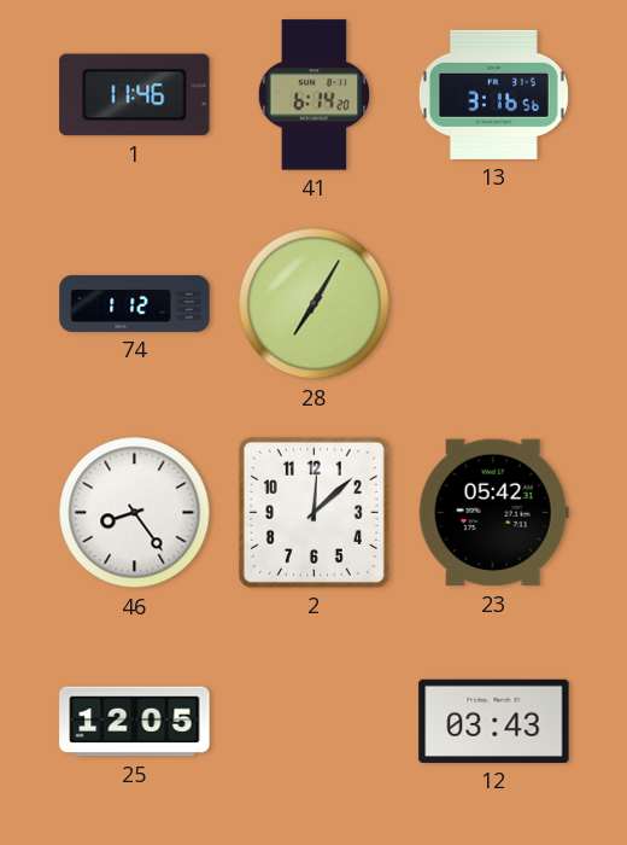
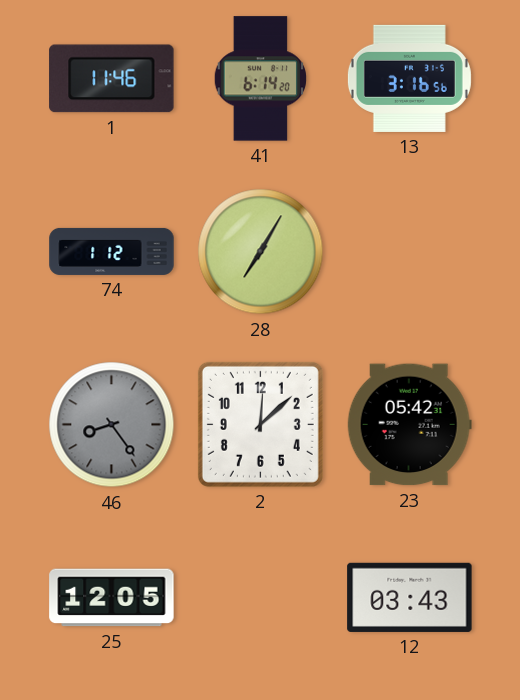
46 dial: white -> grey (112, 425)
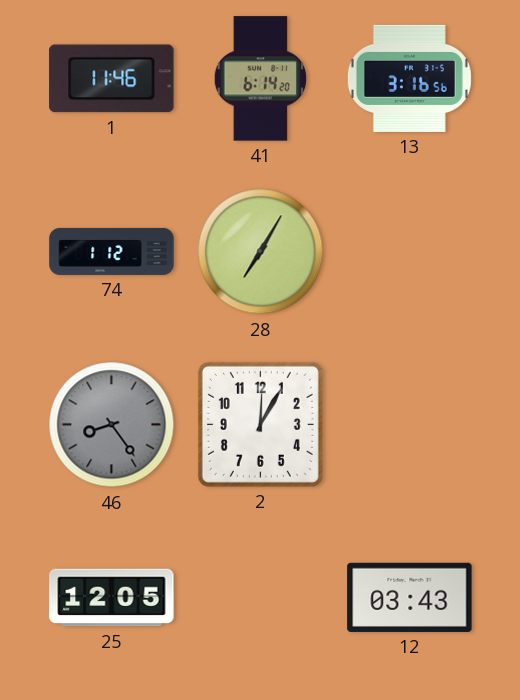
2: 12:08 -> 12:05 (260, 424)
23: 05:42 -> none (409, 425)
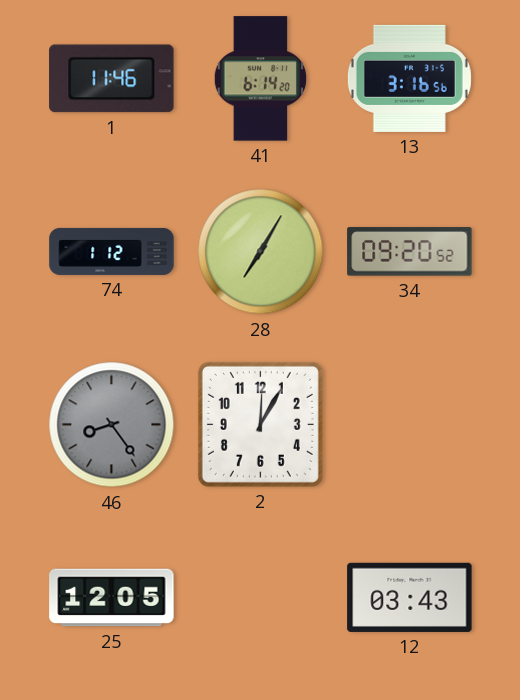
34: none -> 09:20 (410, 252)
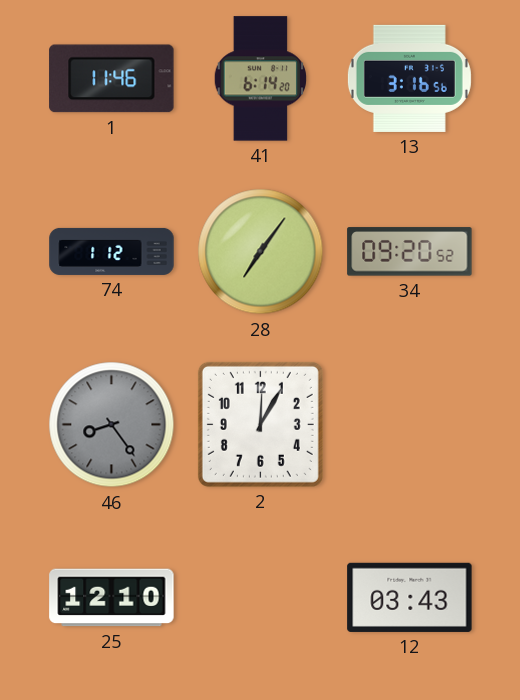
28: 7:05 -> 7:06 (261, 252)
25: 12:05 -> 12:10 (112, 598)
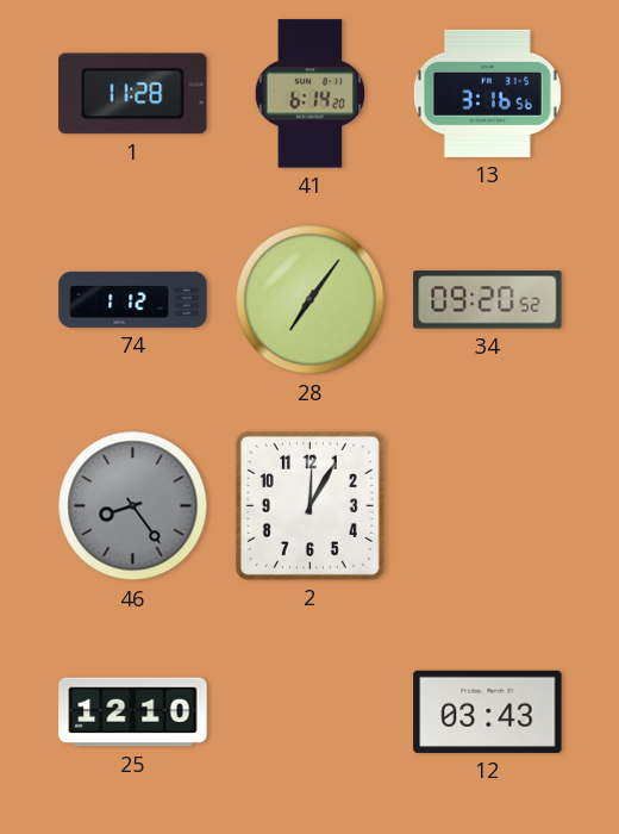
1: 11:46 -> 11:28 (133, 94)
